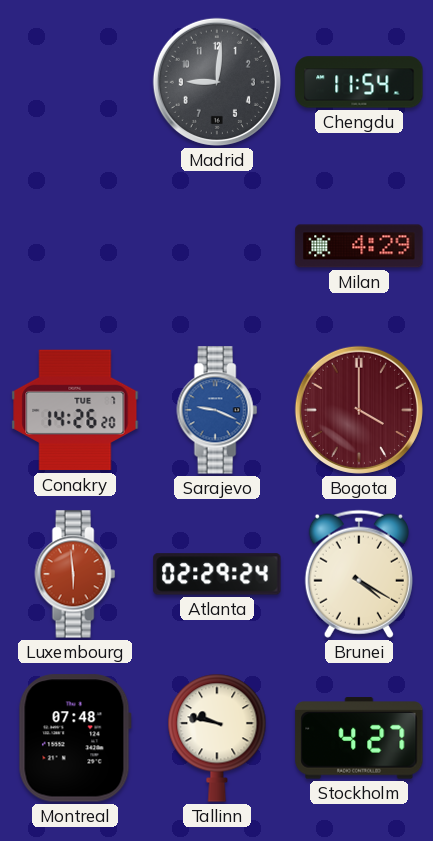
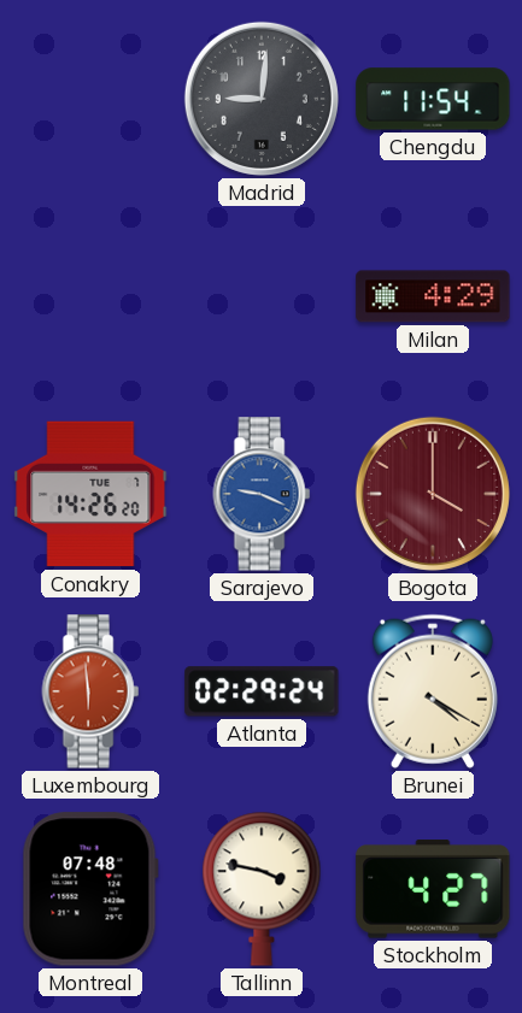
Tallinn: 9:47 -> 3:47 (262, 889)
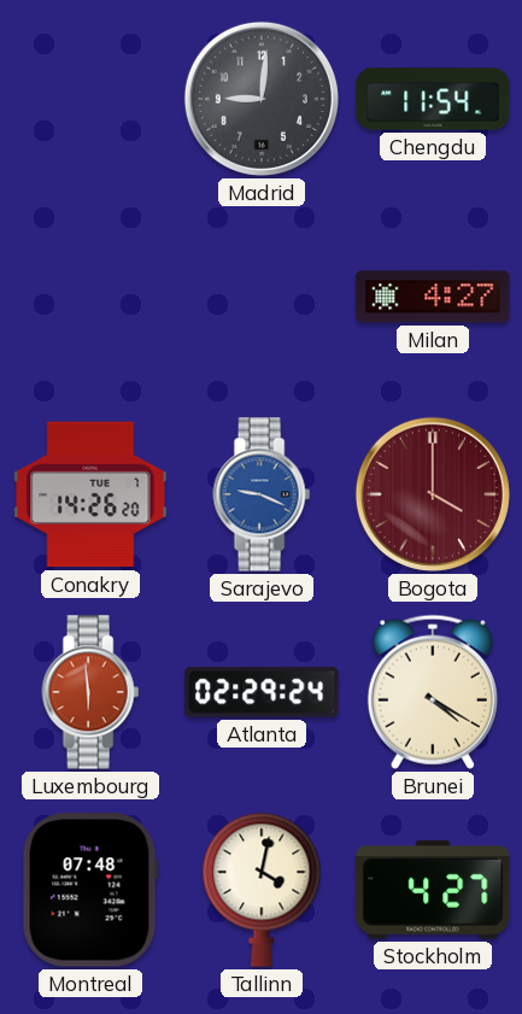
Milan: 4:29 -> 4:27 (433, 297)
Tallinn: 3:47 -> 4:02 (262, 890)
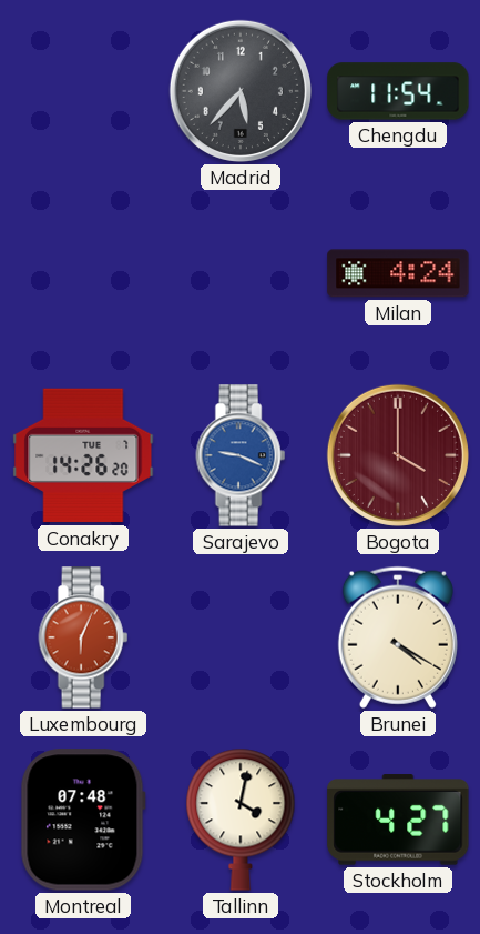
Madrid: 9:01 -> 5:37 (241, 91)
Milan: 4:27 -> 4:24 (398, 273)
Luxembourg: 5:59 -> 6:04 (83, 637)
Atlanta: 02:29 -> none (262, 692)
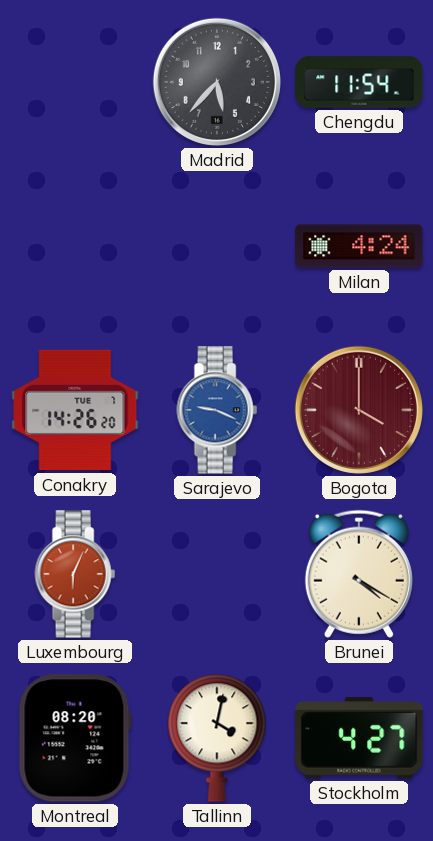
Montreal: 07:48 -> 08:20 (75, 738)
